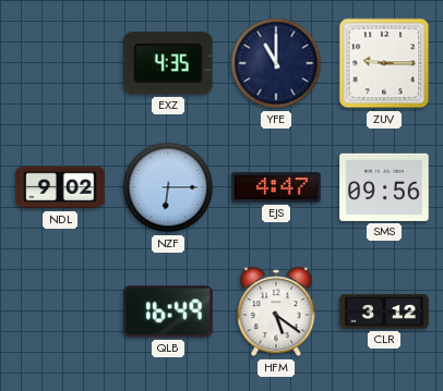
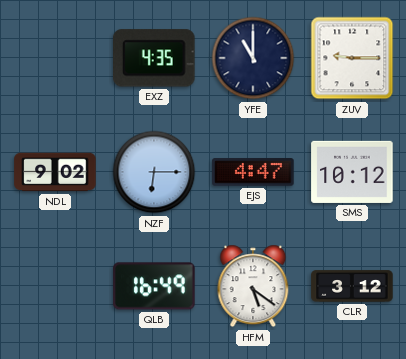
SMS: 09:56 -> 10:12 (352, 172)
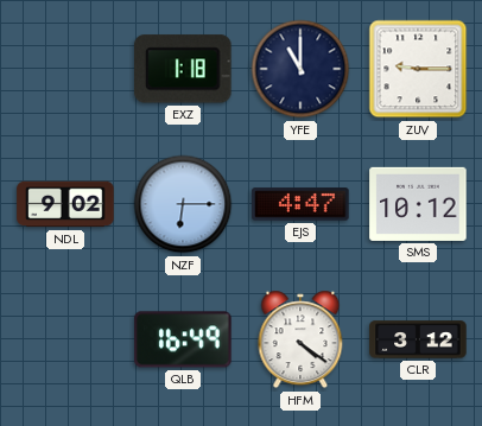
EXZ: 4:35 -> 1:18 (184, 69)
HFM: 5:21 -> 4:21 (300, 339)
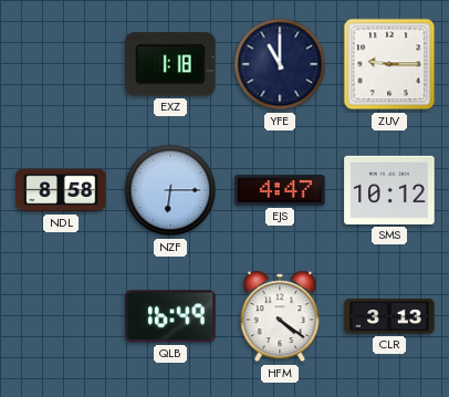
NDL: 9:02 -> 8:58 (61, 190)
CLR: 3:12 -> 3:13 (389, 316)
